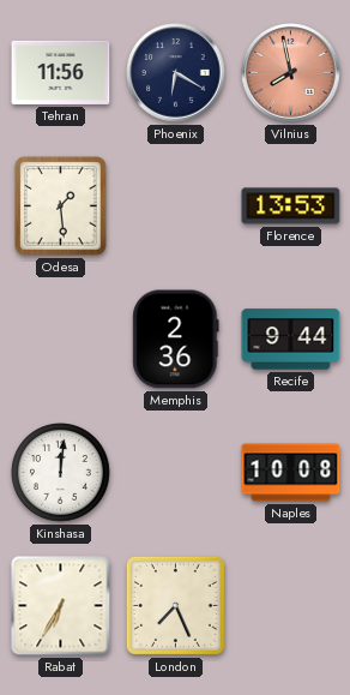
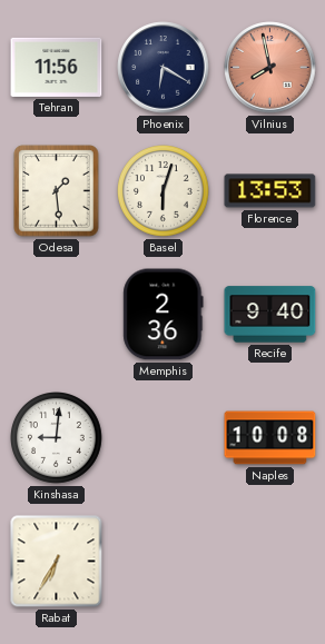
Basel: none -> 6:03 (164, 191)
Recife: 9:44 -> 9:40 (270, 315)
Kinshasa: 12:01 -> 9:01 (57, 438)
London: 7:26 -> none (175, 605)
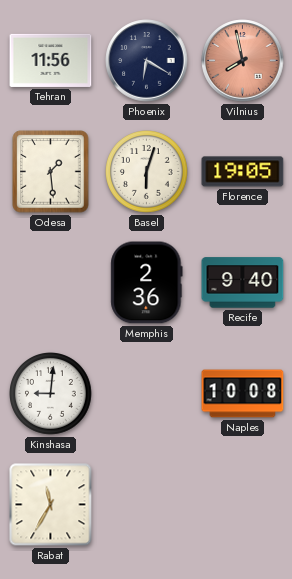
Florence: 13:53 -> 19:05 (243, 172)
Rabat: 6:35 -> 11:35 (51, 505)
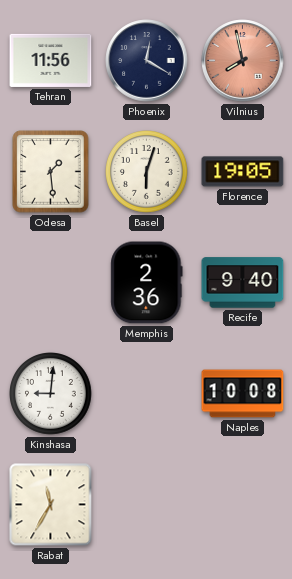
Phoenix: 6:20 -> 12:20 (147, 61)
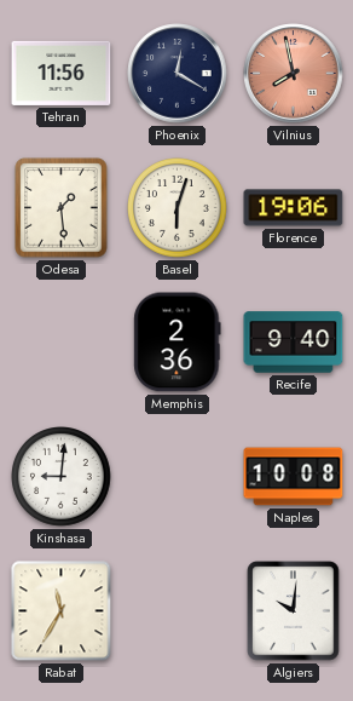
Florence: 19:05 -> 19:06 (294, 208)
Algiers: none -> 10:01 (294, 611)
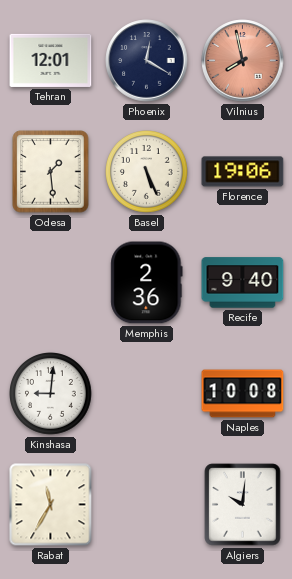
Tehran: 11:56 -> 12:01 (51, 60)
Basel: 6:03 -> 5:26 (147, 172)
